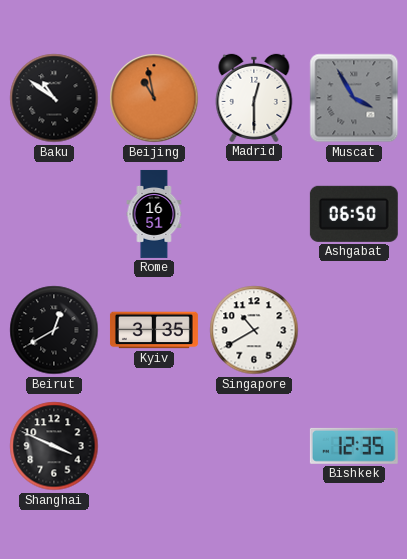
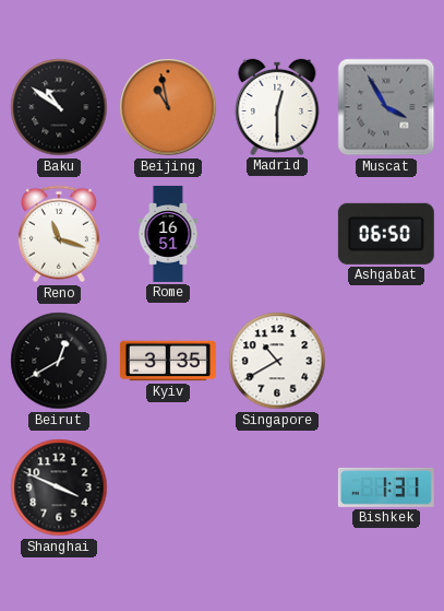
Reno: none -> 11:18 (59, 234)
Bishkek: 12:35 -> 1:31 (386, 487)
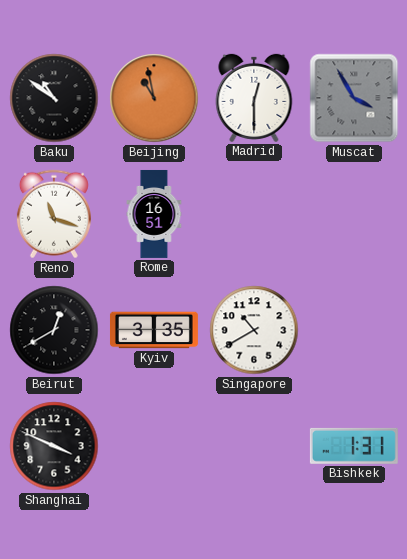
Ashgabat: 06:50 -> none (386, 234)
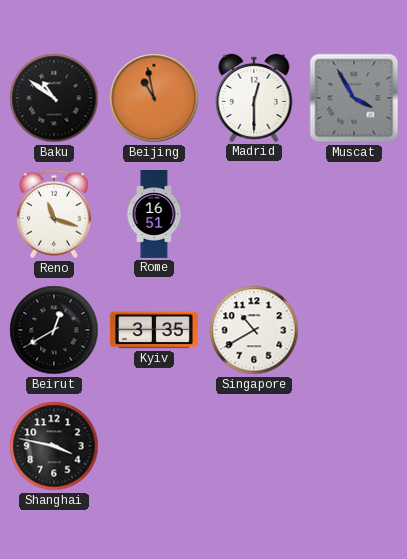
Shanghai: 3:49 -> 3:47 (54, 446)
Bishkek: 1:31 -> none (354, 446)
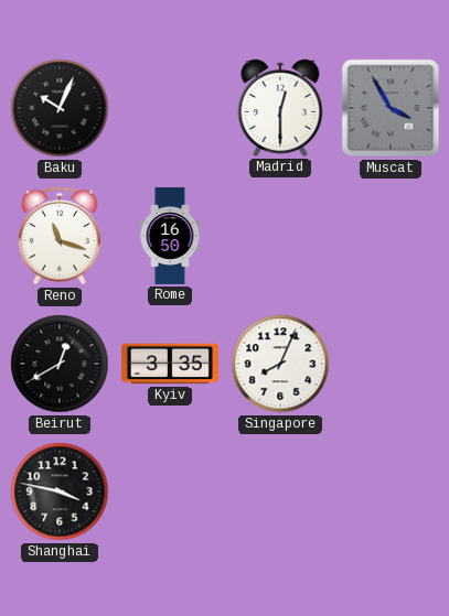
Baku: 10:51 -> 10:04 (60, 108)
Beijing: 10:58 -> none (154, 98)
Rome: 16:51 -> 16:50 (170, 236)
Singapore: 10:40 -> 8:04 (280, 364)
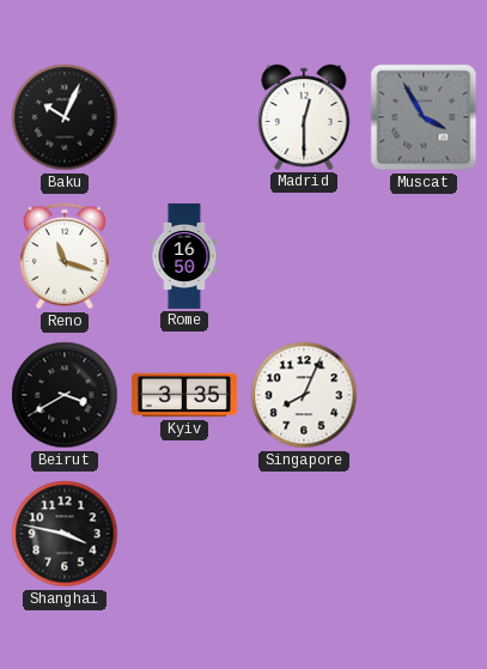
Beirut: 12:40 -> 3:40 (65, 395)
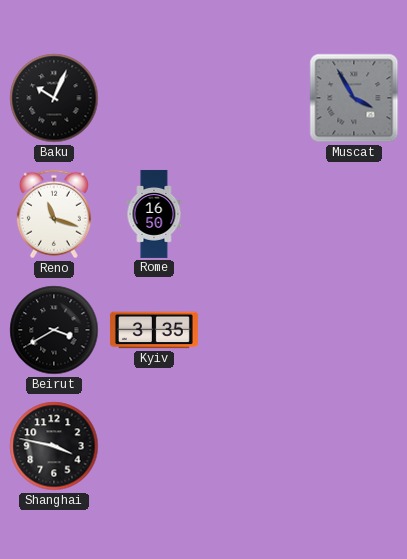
Madrid: 12:30 -> none (304, 117)
Singapore: 8:04 -> none (304, 395)
